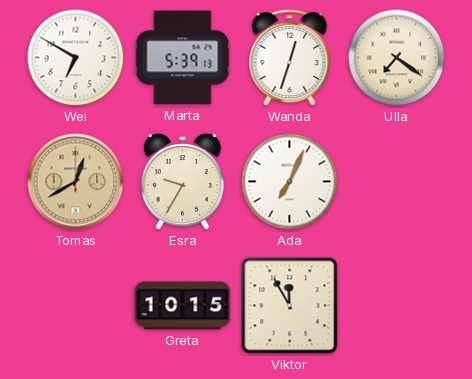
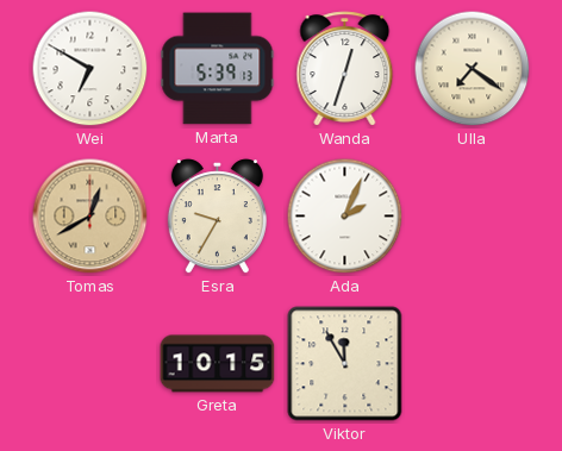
Ada: 7:04 -> 2:04 (345, 217)
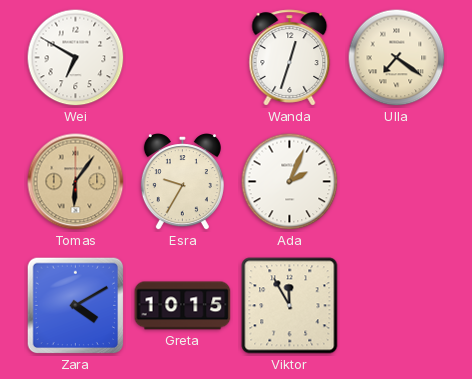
Marta: 5:39 -> none (218, 69)
Tomas: 12:40 -> 6:06 (76, 182)
Zara: none -> 4:10 (76, 306)
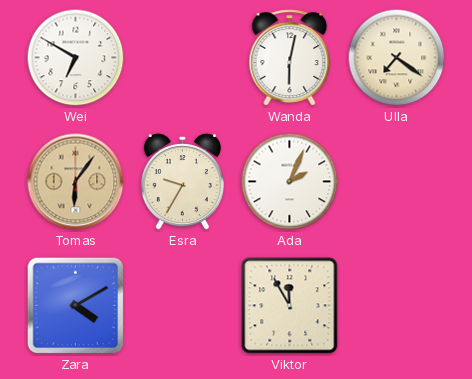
Wanda: 12:33 -> 6:02 (290, 58)
Greta: 10:15 -> none (183, 306)
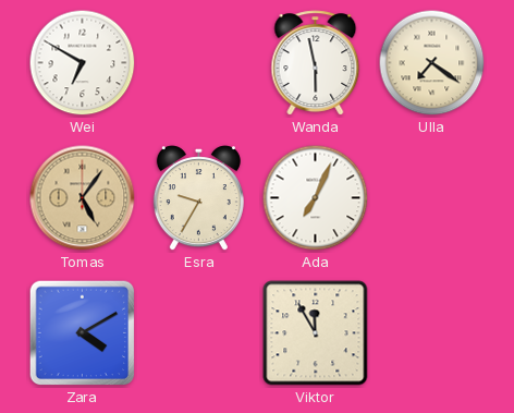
Wanda: 6:02 -> 5:58 (316, 63)
Tomas: 6:06 -> 5:06 (83, 198)
Ada: 2:04 -> 7:04 (316, 198)
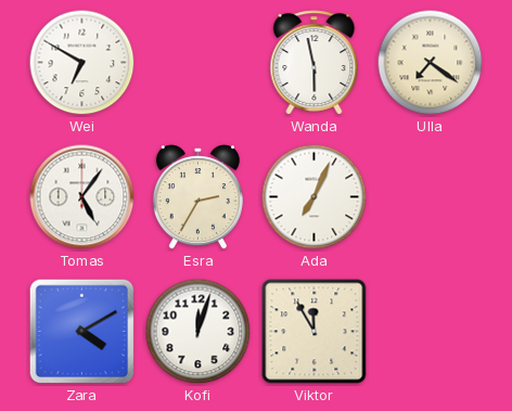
Tomas dial: champagne -> white (82, 197)
Esra: 9:35 -> 2:35 (197, 197)
Kofi: none -> 12:03 (199, 332)
